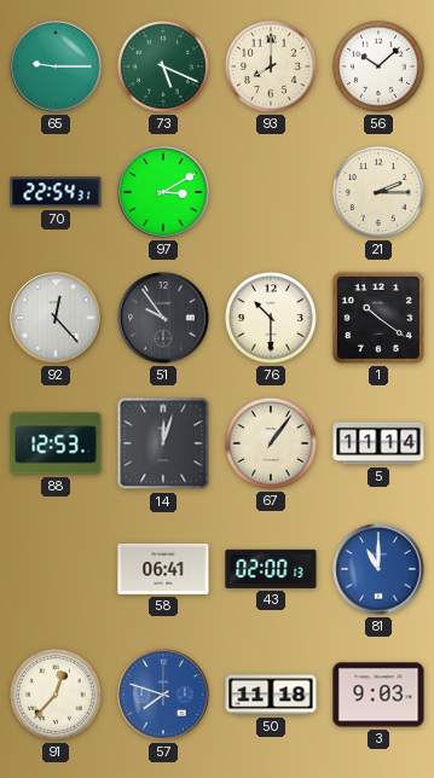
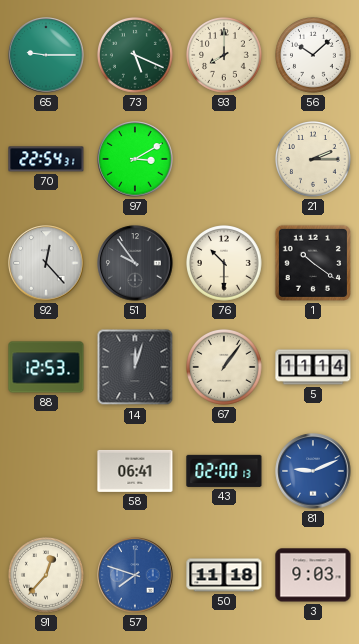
81: 11:00 -> 9:11 (313, 471)
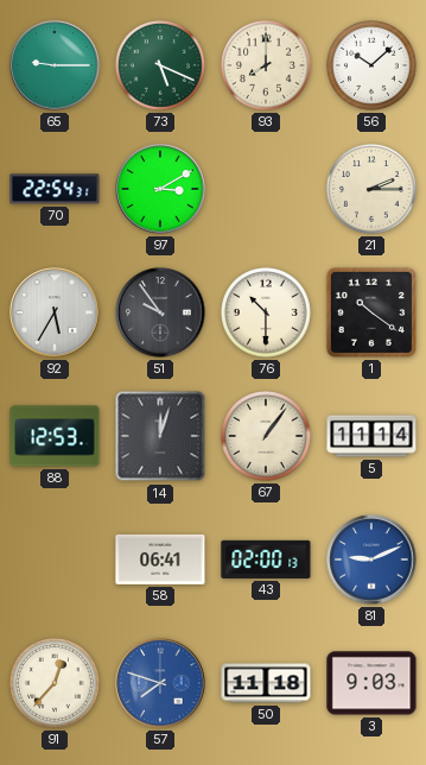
92: 12:23 -> 5:35 (55, 312)
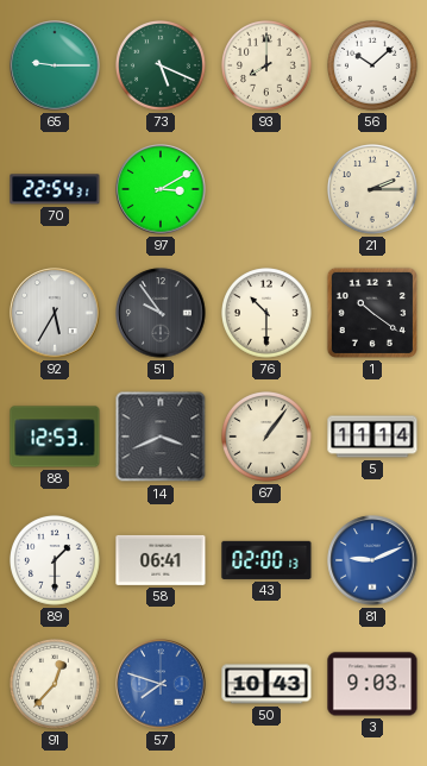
14: 12:03 -> 3:41 (161, 437)
89: none -> 1:30 (56, 561)
50: 11:18 -> 10:43 (266, 684)
